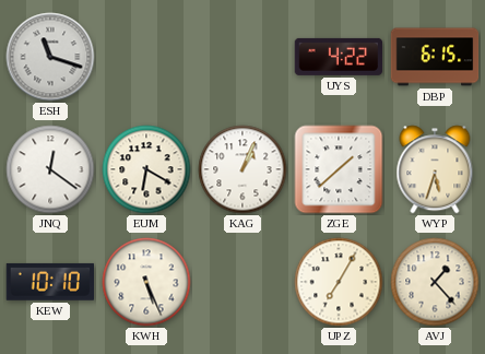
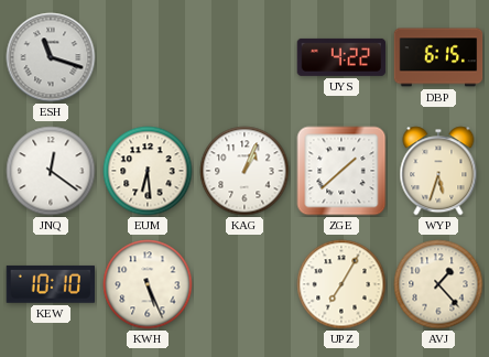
EUM: 6:20 -> 6:29 (148, 171)
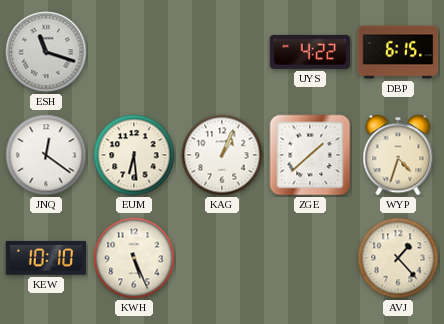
WYP: 5:33 -> 4:33 (398, 155)
UPZ: 7:05 -> none (341, 284)
